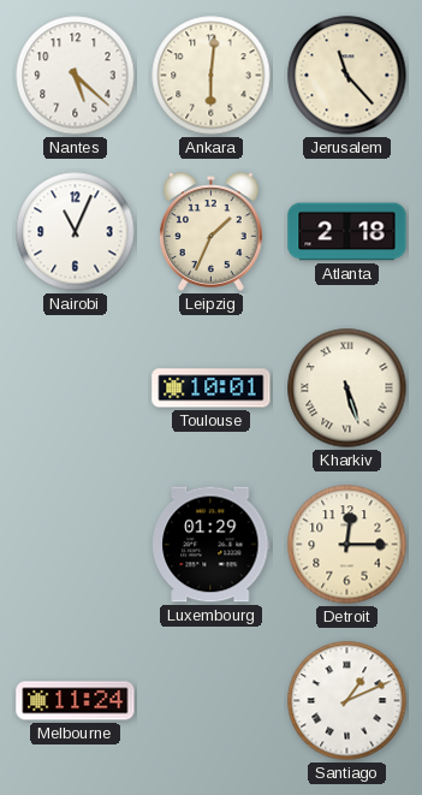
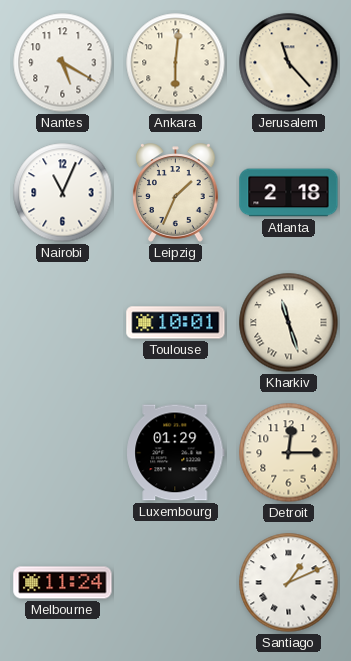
Nantes: 5:22 -> 5:20 (63, 63)
Kharkiv: 5:27 -> 11:27 (289, 323)
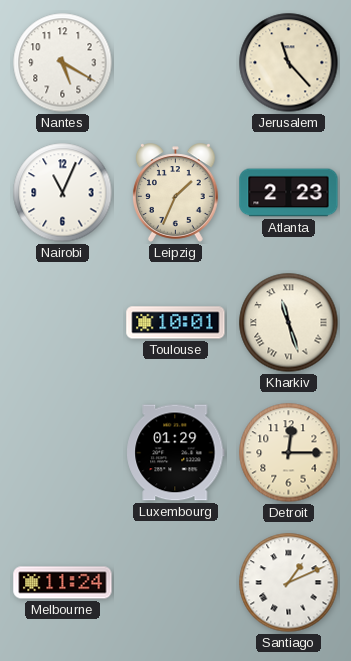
Ankara: 6:01 -> none (176, 63)
Atlanta: 2:18 -> 2:23 (289, 193)
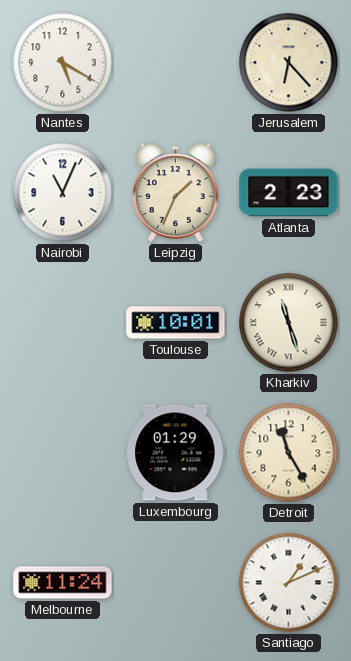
Jerusalem: 11:23 -> 6:23 (289, 63)
Detroit: 12:15 -> 11:25 (289, 453)
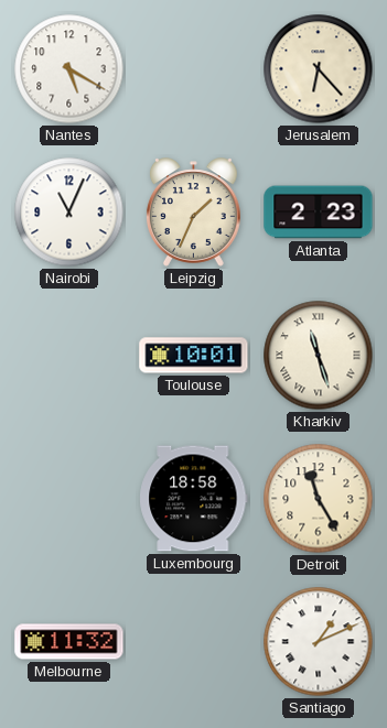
Luxembourg: 01:29 -> 18:58 (194, 499)
Melbourne: 11:24 -> 11:32 (69, 642)
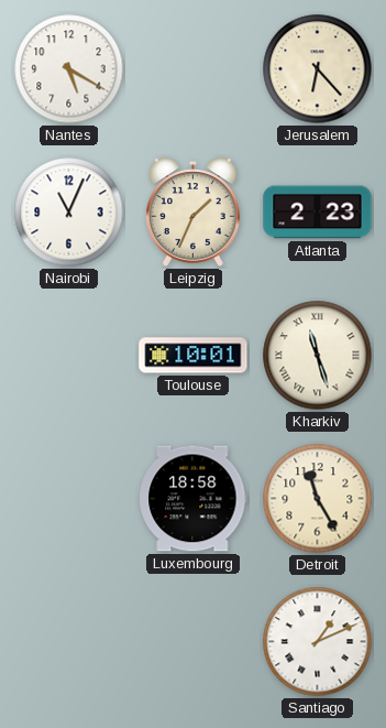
Melbourne: 11:32 -> none (69, 642)
